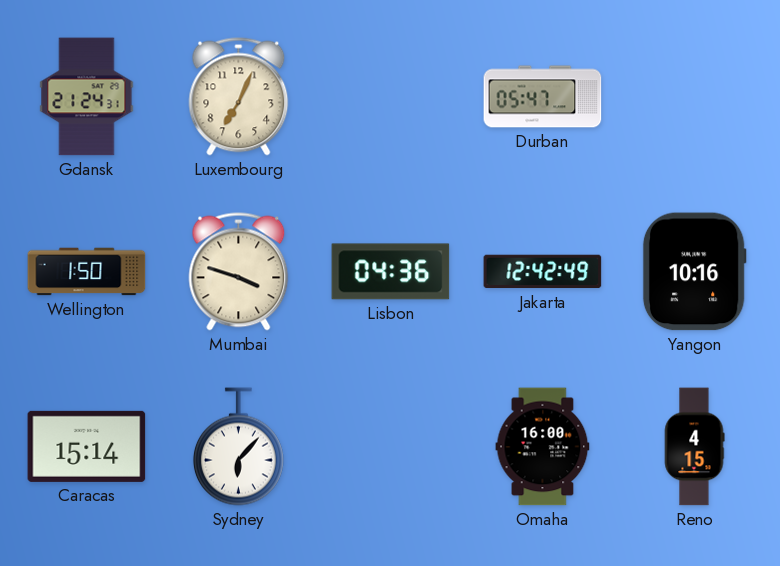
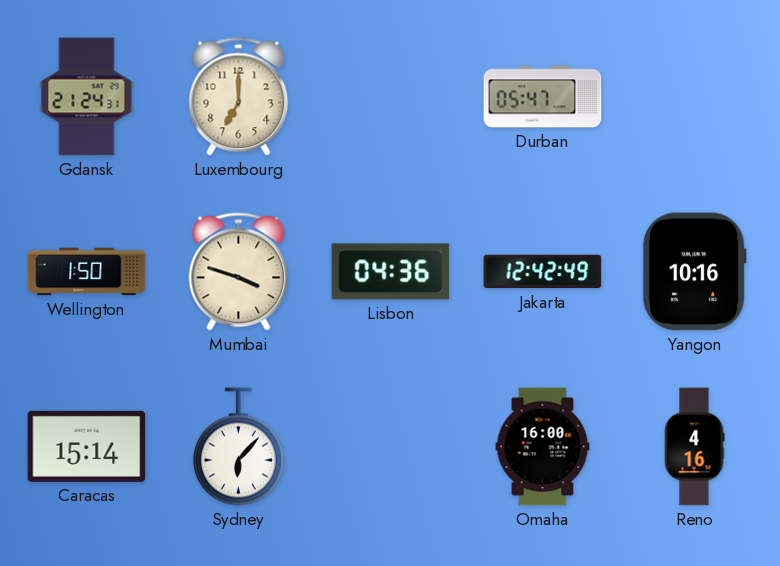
Luxembourg: 7:04 -> 7:00 (239, 97)
Reno: 4:15 -> 4:16 (694, 447)
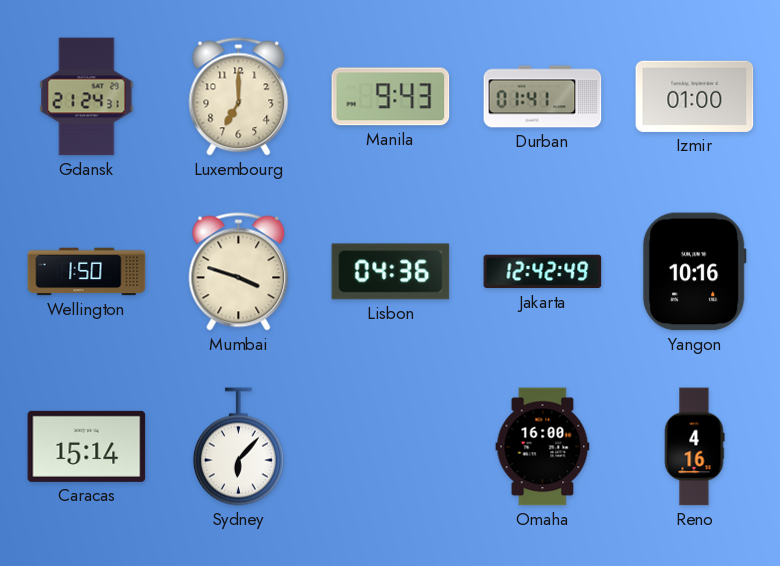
Manila: none -> 9:43 (391, 97)
Durban: 05:47 -> 01:41 (543, 97)
Izmir: none -> 01:00 (695, 96)
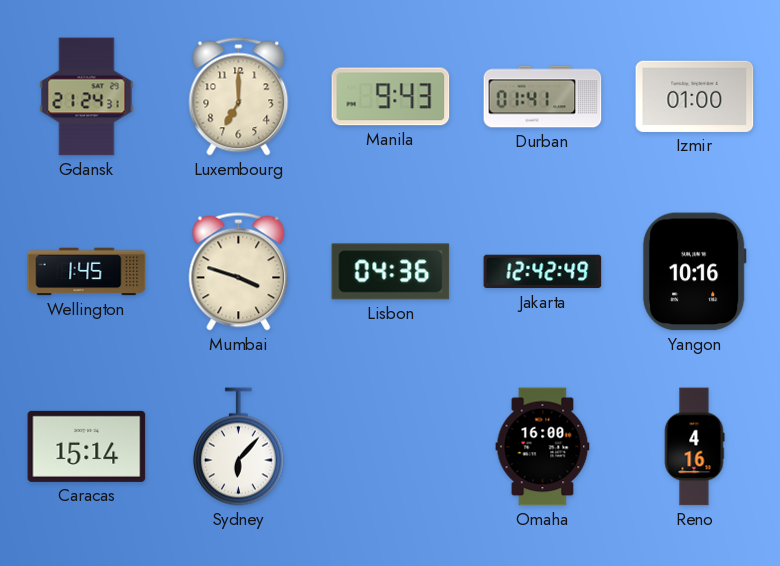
Wellington: 1:50 -> 1:45 (87, 272)
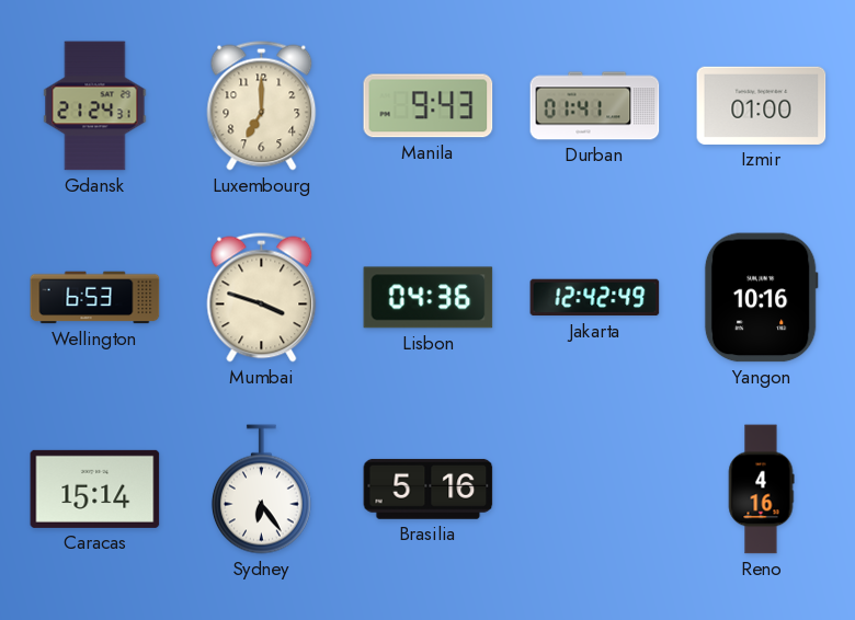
Wellington: 1:45 -> 6:53 (95, 298)
Sydney: 6:07 -> 6:24 (261, 490)
Brasilia: none -> 5:16 (429, 489)
Omaha: 16:00 -> none (543, 447)
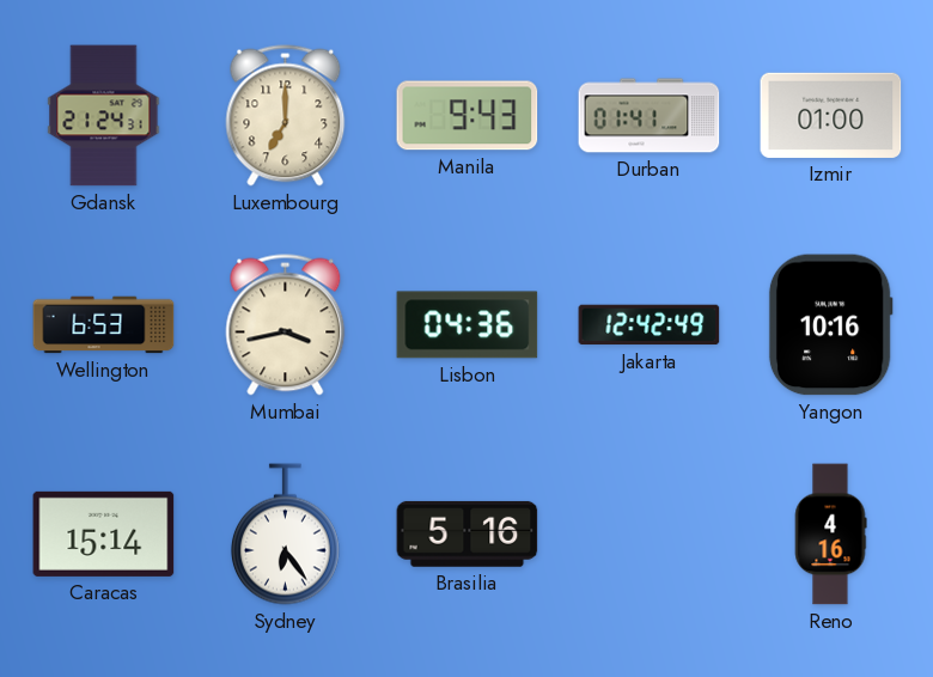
Mumbai: 3:48 -> 3:43 (286, 325)
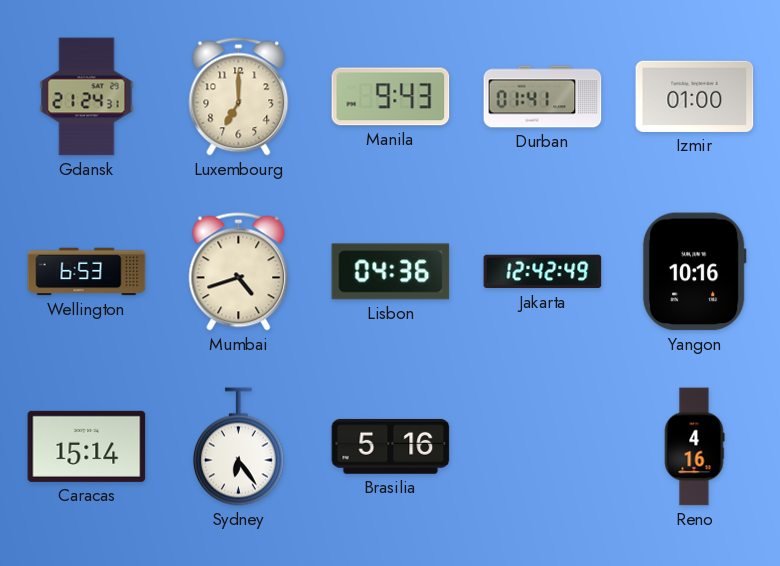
Mumbai: 3:43 -> 4:42 (239, 272)
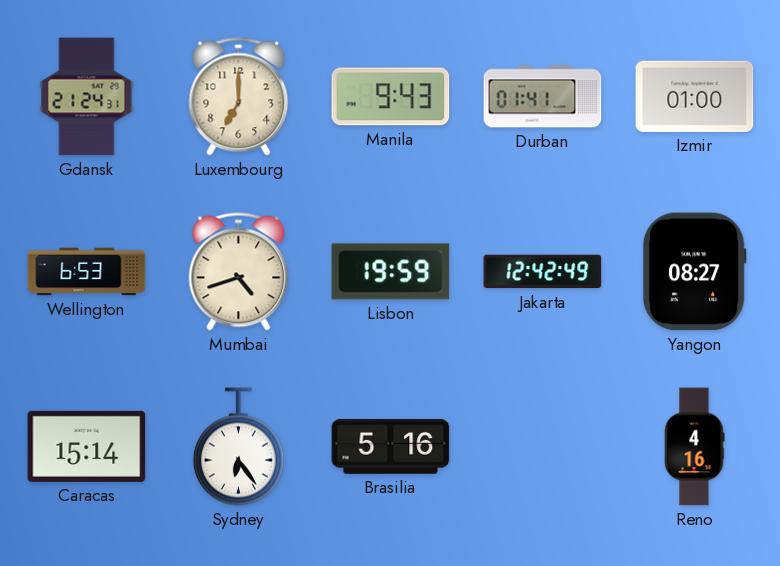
Lisbon: 04:36 -> 19:59 (391, 272)
Yangon: 10:16 -> 08:27 (694, 272)
